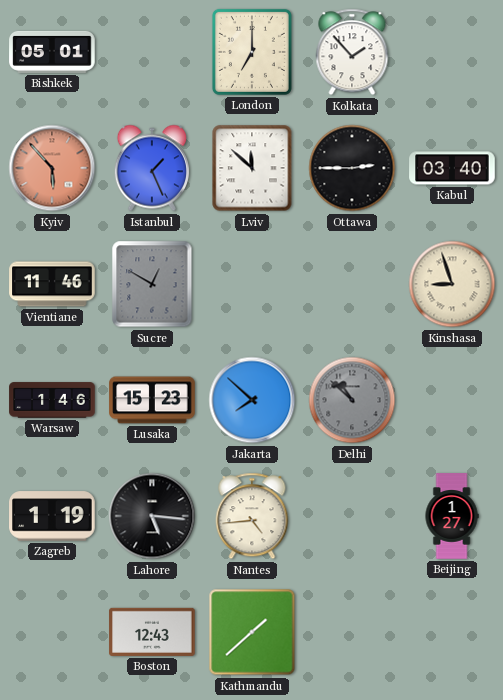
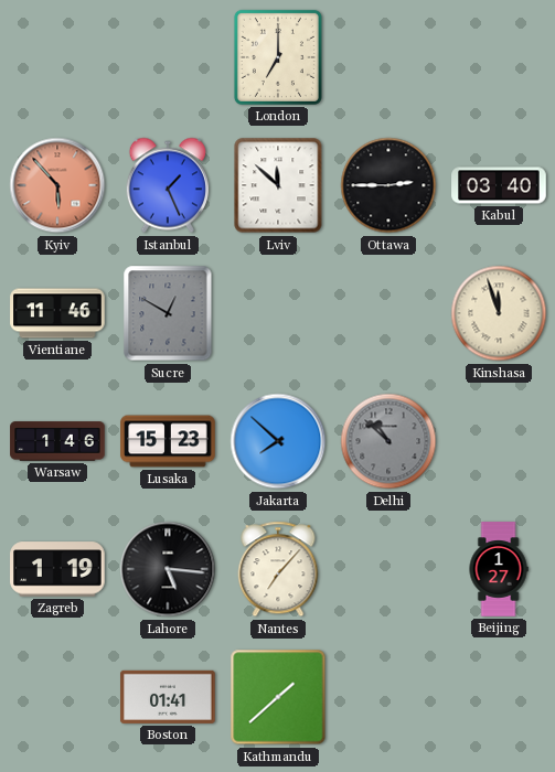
Bishkek: 05:01 -> none (52, 52)
Kolkata: 1:53 -> none (352, 52)
Kinshasa: 8:57 -> 11:57 (499, 313)
Nantes: 4:44 -> 7:07 (278, 569)
Boston: 12:43 -> 01:41 (168, 697)
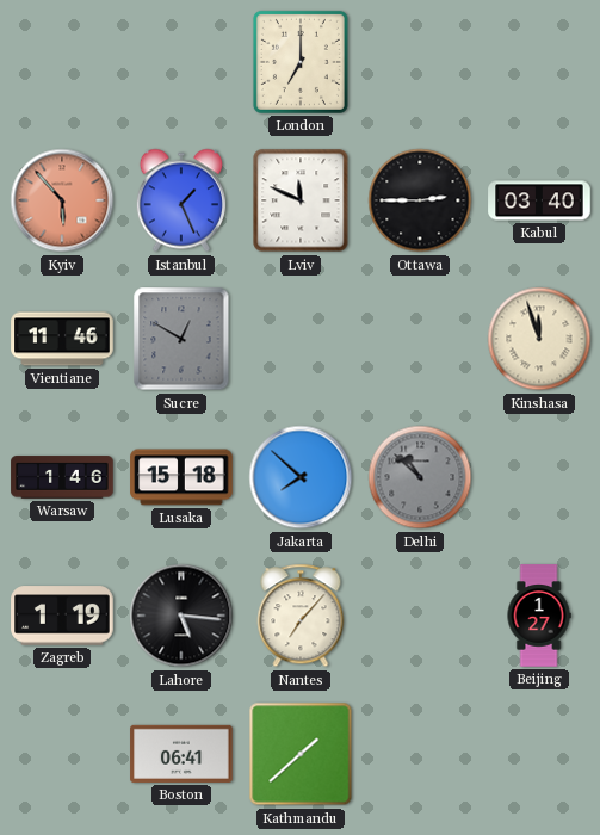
Lviv: 11:52 -> 11:49 (301, 200)
Lusaka: 15:23 -> 15:18 (181, 477)
Boston: 01:41 -> 06:41 (181, 754)
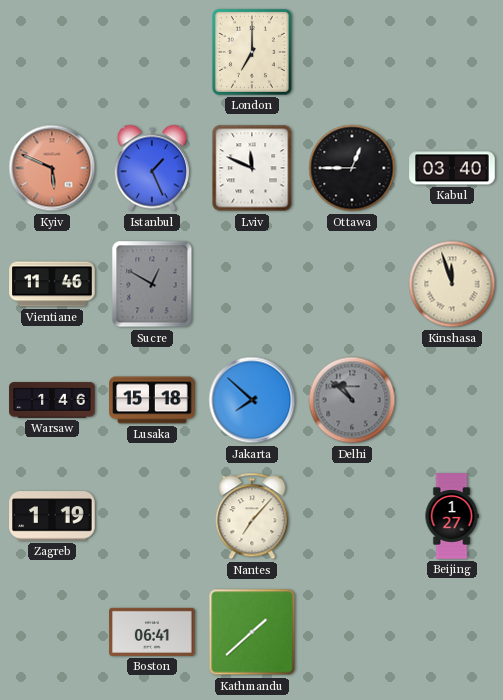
Kyiv: 5:53 -> 5:49 (52, 168)
Ottawa: 2:45 -> 12:45 (352, 168)
Lahore: 5:16 -> none (181, 616)
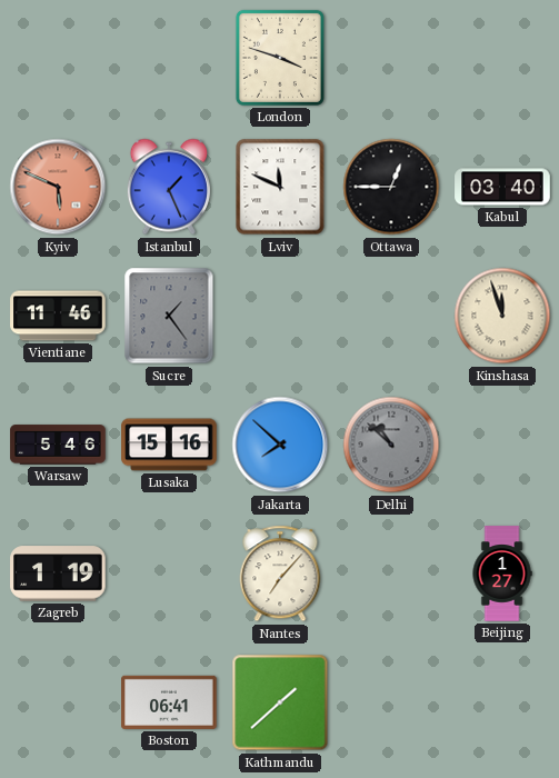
London: 7:00 -> 3:48 (280, 58)
Sucre: 12:50 -> 1:24 (169, 316)
Warsaw: 1:46 -> 5:46 (58, 445)
Lusaka: 15:18 -> 15:16 (169, 445)
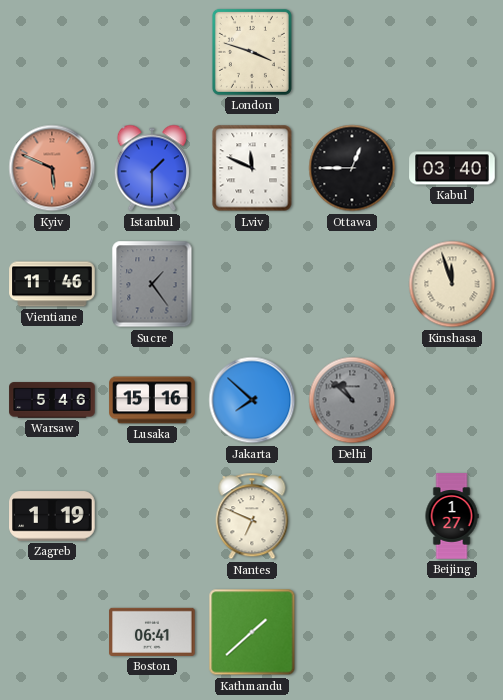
Istanbul: 1:26 -> 1:30 (152, 168)
Nantes: 7:07 -> 6:49 (252, 516)
